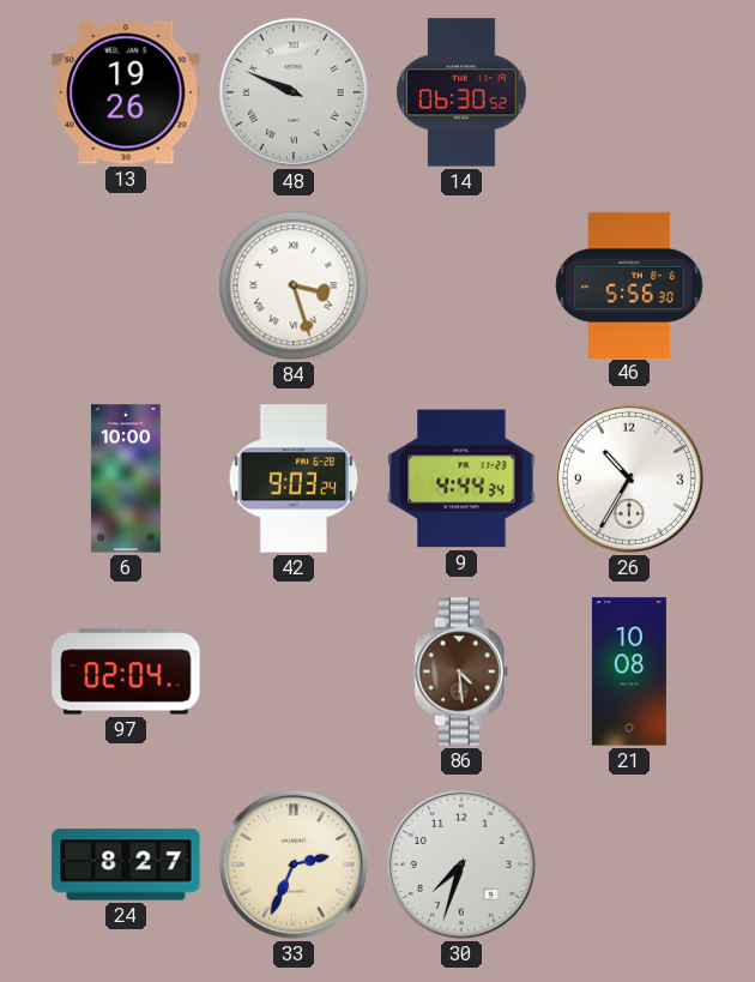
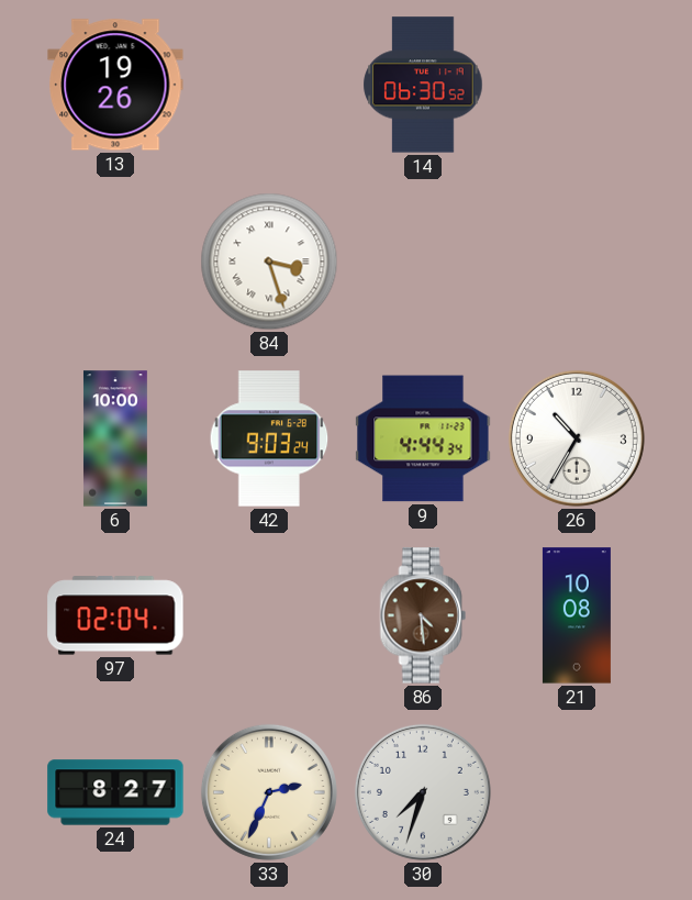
48: 9:49 -> none (294, 92)
46: 5:56 -> none (629, 284)
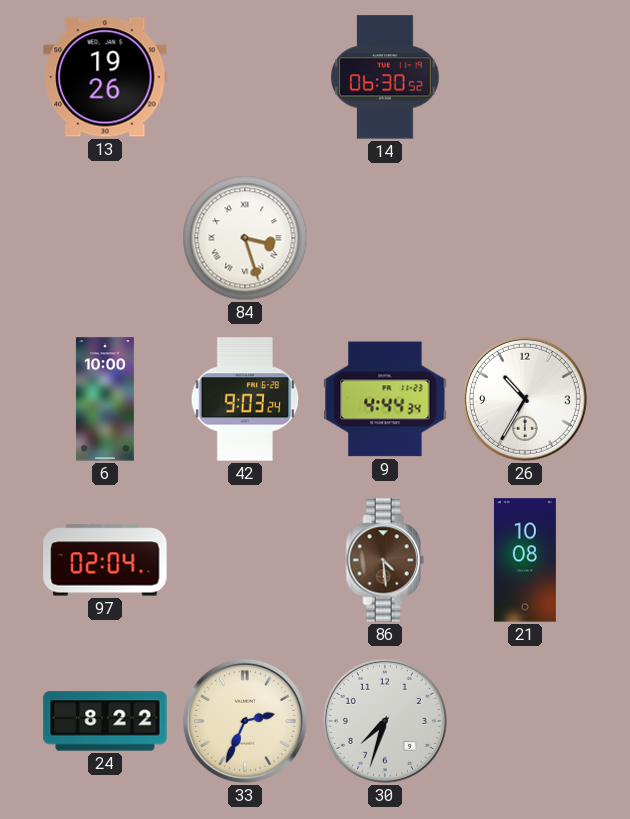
24: 8:27 -> 8:22 (105, 721)
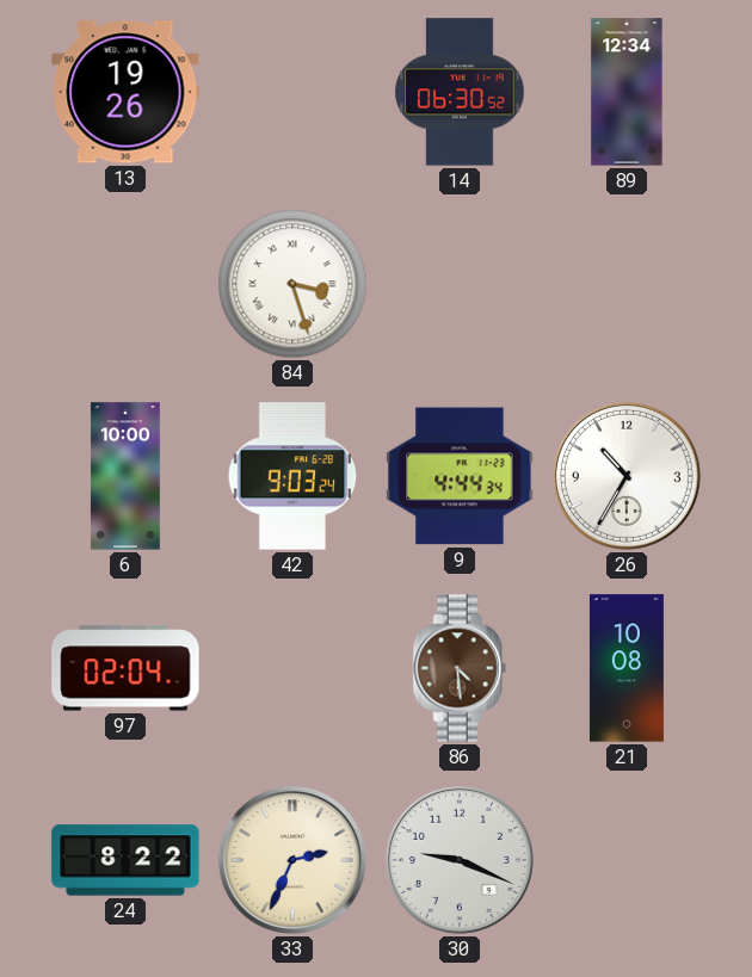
89: none -> 12:34 (627, 92)
30: 7:33 -> 9:19 (460, 860)
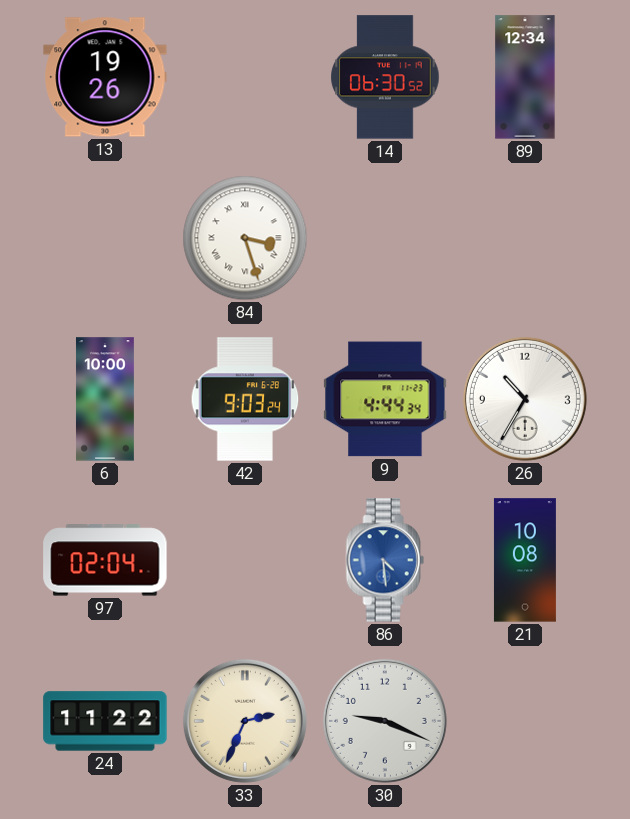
86 dial: brown -> blue (385, 560)
24: 8:22 -> 11:22 (105, 721)
